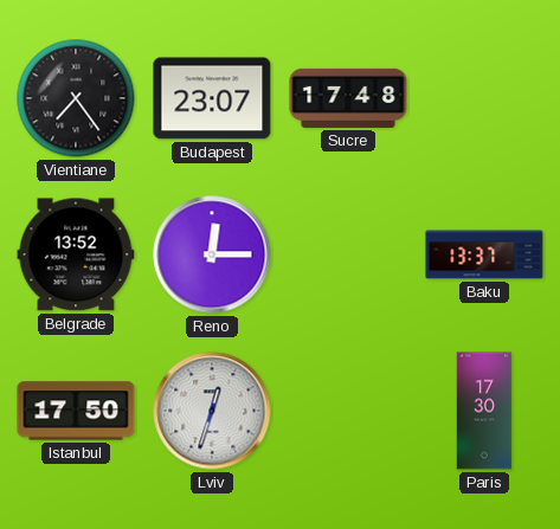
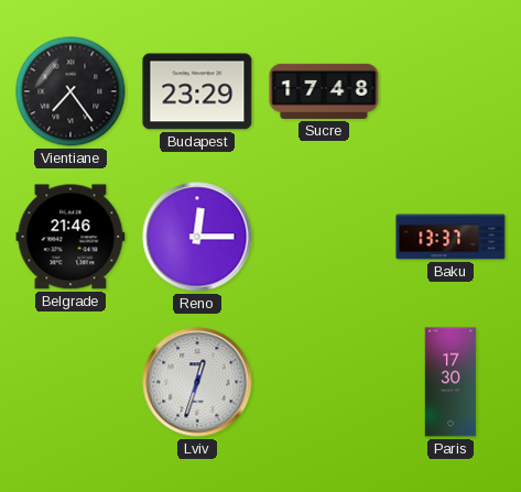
Budapest: 23:07 -> 23:29 (197, 91)
Belgrade: 13:52 -> 21:46 (70, 237)
Istanbul: 17:50 -> none (76, 411)
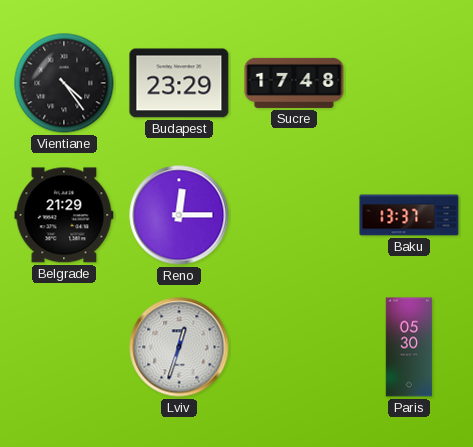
Vientiane: 7:24 -> 4:24 (64, 83)
Belgrade: 21:46 -> 21:29 (64, 215)
Paris: 17:30 -> 05:30 (409, 347)
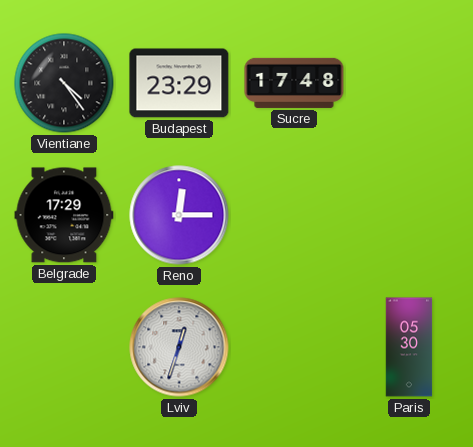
Belgrade: 21:29 -> 17:29 (64, 215)
Baku: 13:37 -> none (409, 215)
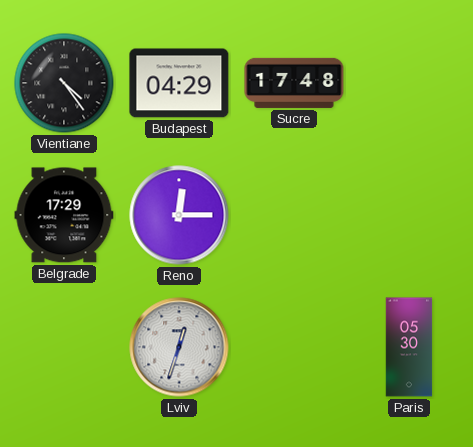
Budapest: 23:29 -> 04:29 (179, 83)
